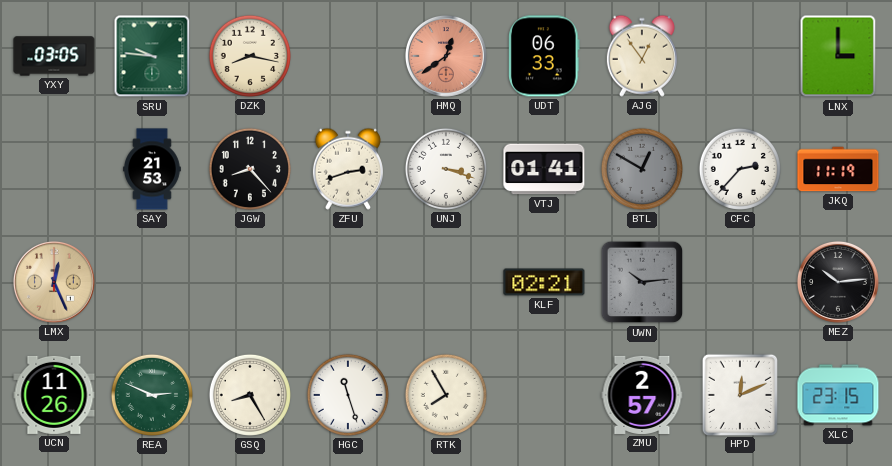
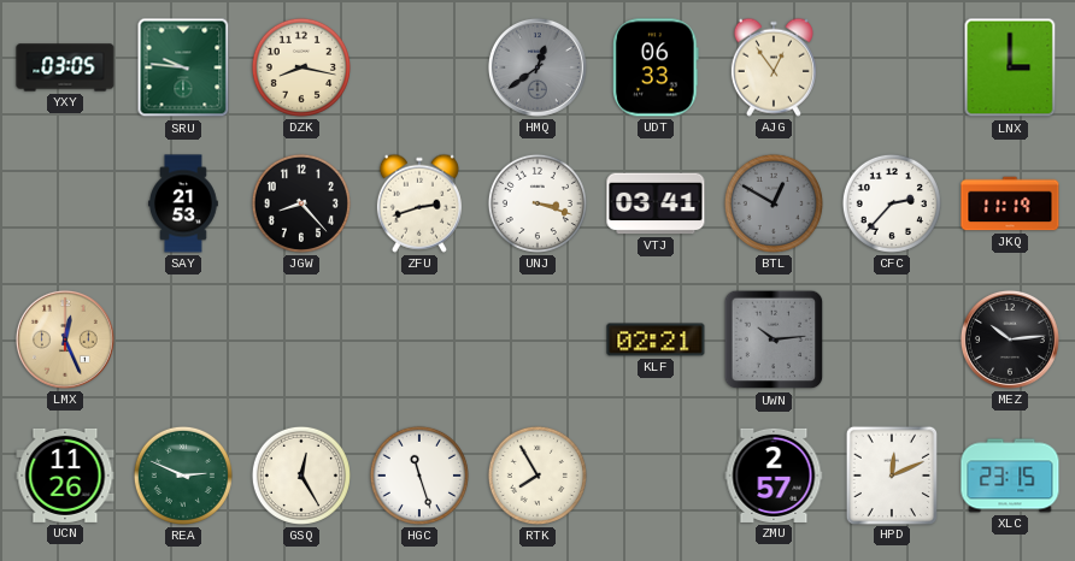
HMQ dial: salmon -> grey (537, 67)
VTJ: 01:41 -> 03:41 (656, 203)
GSQ: 8:25 -> 12:25 (301, 476)
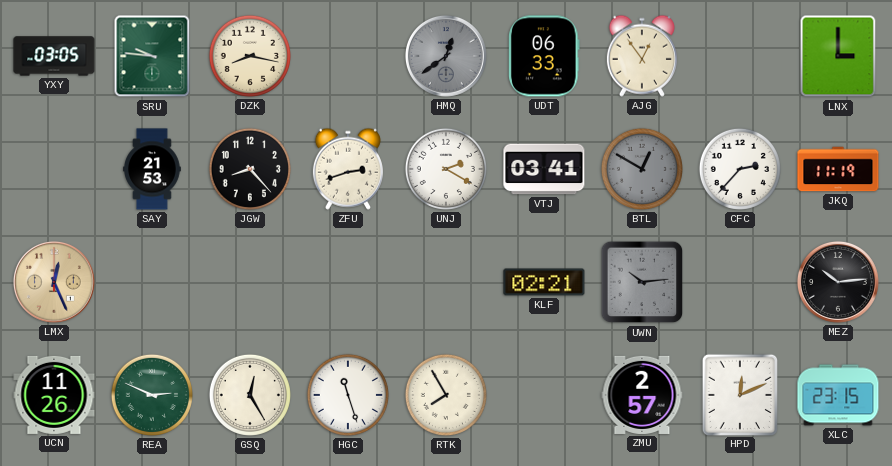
UNJ: 3:18 -> 2:20 (446, 169)
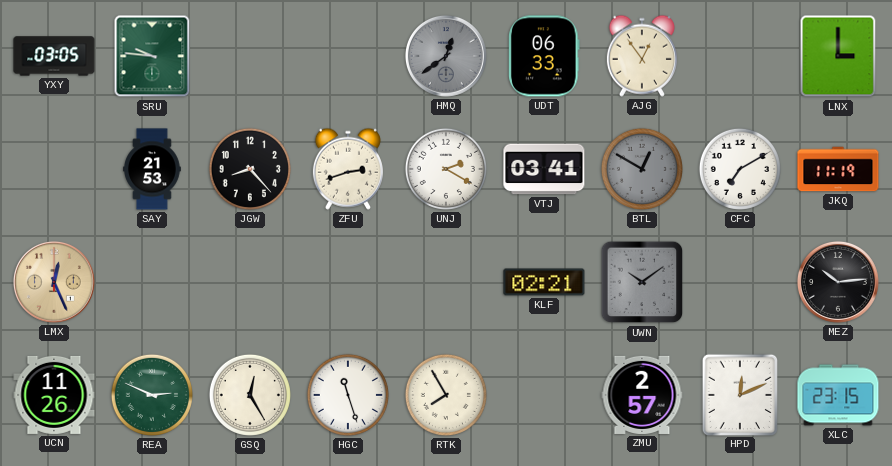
DZK: 8:17 -> none (250, 56)
CFC: 2:37 -> 7:10 (740, 169)
UWN: 10:14 -> 10:09 (642, 282)
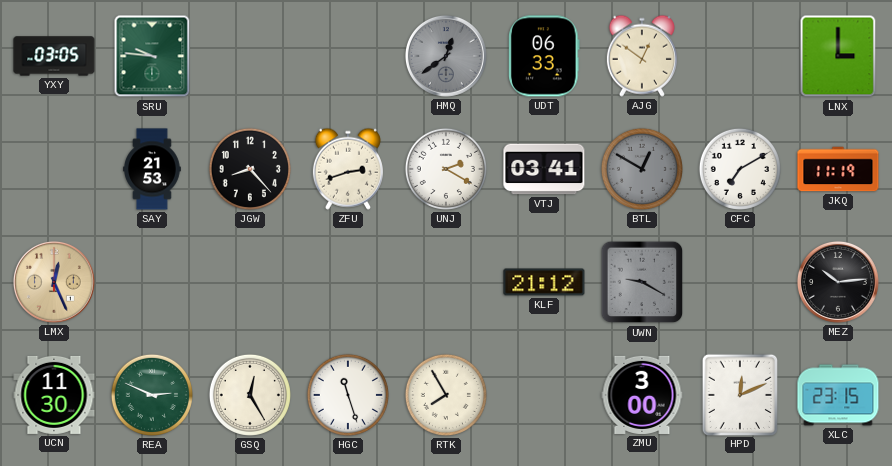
AJG: 12:54 -> 12:51 (642, 56)
KLF: 02:21 -> 21:12 (544, 282)
UWN: 10:09 -> 9:20 (642, 282)
UCN: 11:26 -> 11:30 (54, 395)
ZMU: 2:57 -> 3:00 (642, 395)
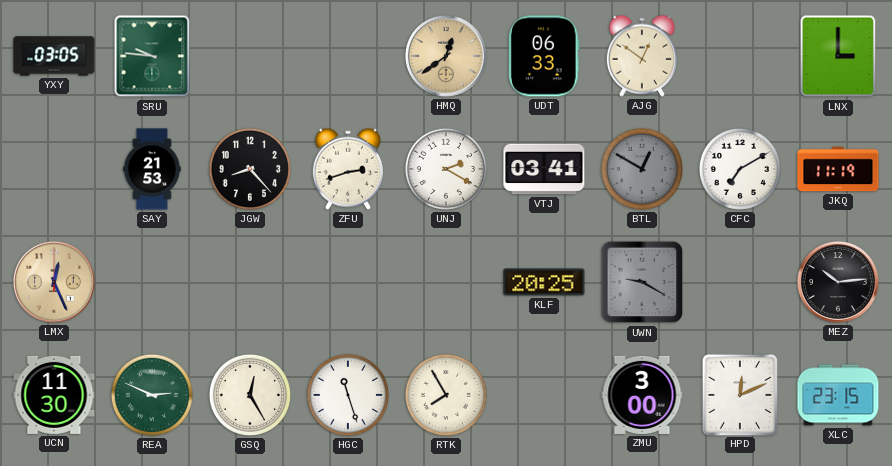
HMQ dial: grey -> champagne (446, 56)
KLF: 21:12 -> 20:25 (544, 282)
